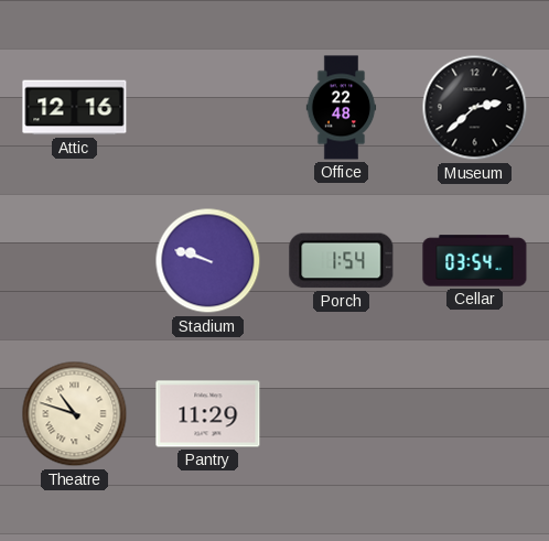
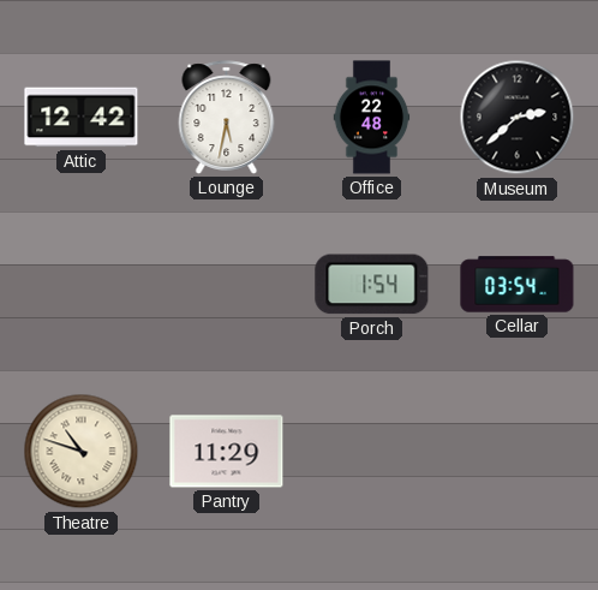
Attic: 12:16 -> 12:42 (82, 118)
Lounge: none -> 5:32 (227, 118)
Stadium: 9:48 -> none (208, 261)
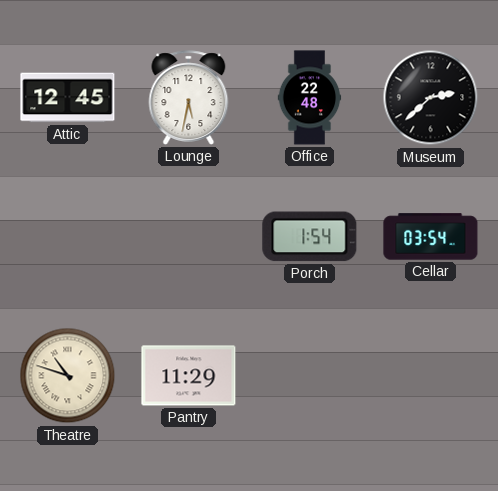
Attic: 12:42 -> 12:45 (68, 98)
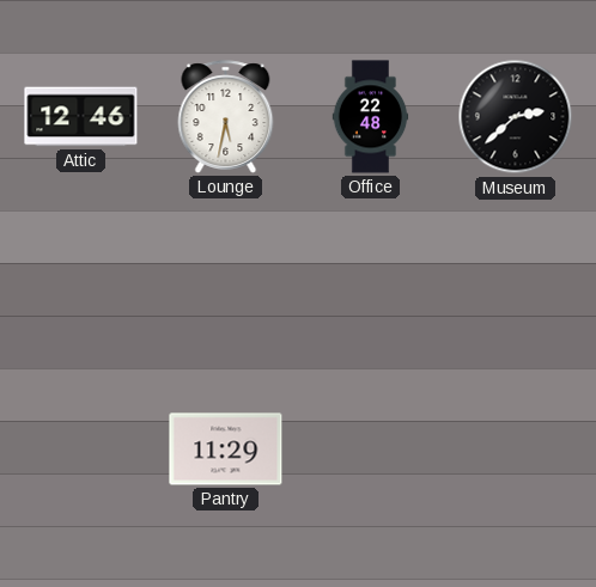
Attic: 12:45 -> 12:46 (81, 117)
Porch: 1:54 -> none (310, 237)
Cellar: 03:54 -> none (431, 237)
Theatre: 10:48 -> none (68, 376)
